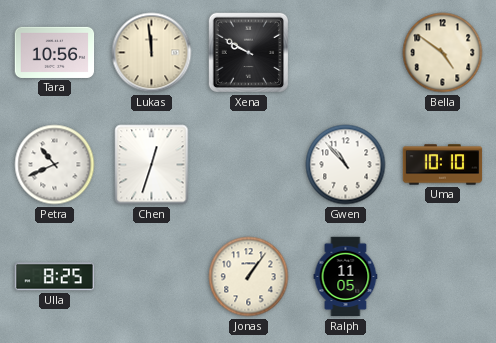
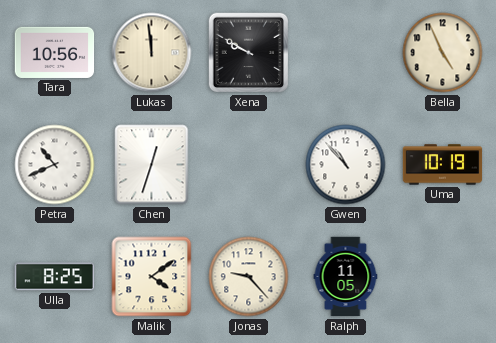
Bella: 4:51 -> 4:56 (443, 53)
Uma: 10:10 -> 10:19 (443, 165)
Malik: none -> 4:09 (152, 277)
Jonas: 1:06 -> 9:23 (249, 277)
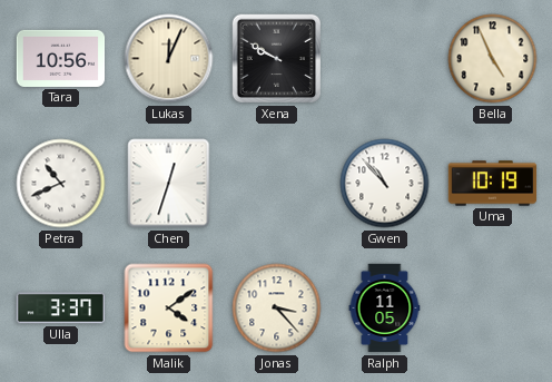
Lukas: 11:59 -> 12:04 (169, 59)
Ulla: 8:25 -> 3:37 (61, 308)
Jonas: 9:23 -> 3:23 (277, 308)
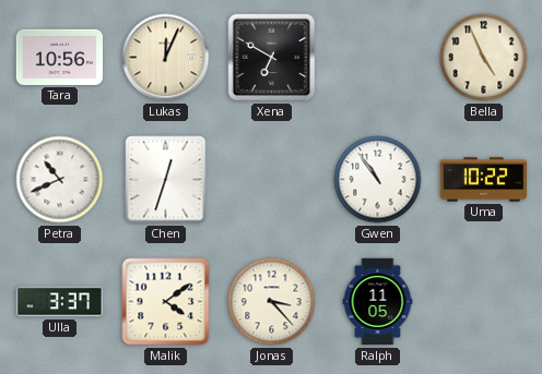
Xena: 9:50 -> 6:50 (272, 58)
Gwen: 10:53 -> 10:54 (378, 180)
Uma: 10:19 -> 10:22 (484, 180)
